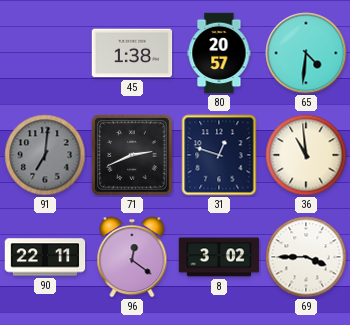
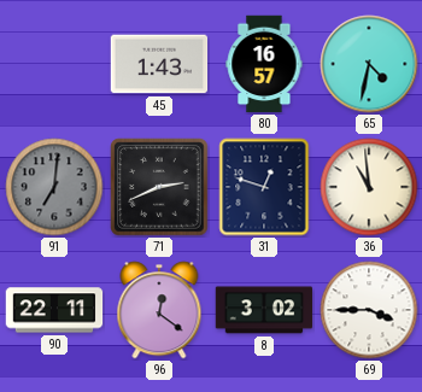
45: 1:38 -> 1:43 (159, 64)
80: 20:57 -> 16:57 (264, 64)
65: 4:31 -> 4:32 (369, 64)
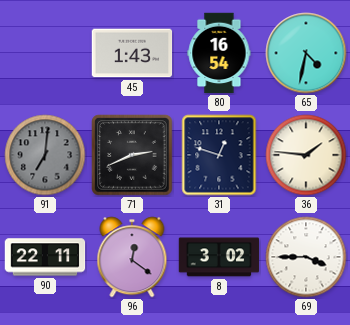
80: 16:57 -> 16:54 (219, 53)
36: 10:59 -> 1:46 (306, 155)
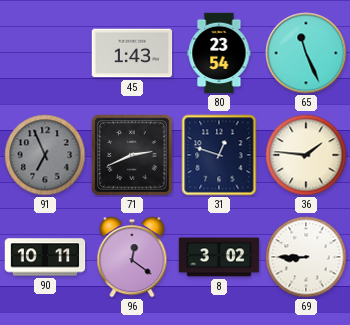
80: 16:54 -> 23:54 (219, 53)
65: 4:32 -> 11:26 (306, 53)
91: 7:01 -> 6:56 (45, 155)
90: 22:11 -> 10:11 (45, 257)
69: 3:45 -> 8:45 (306, 257)
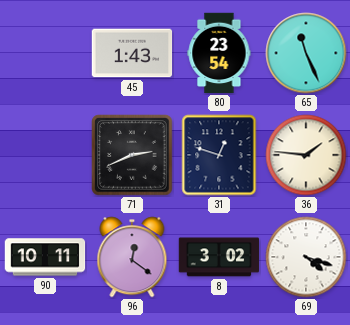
91: 6:56 -> none (45, 155)
69: 8:45 -> 4:18 (306, 257)
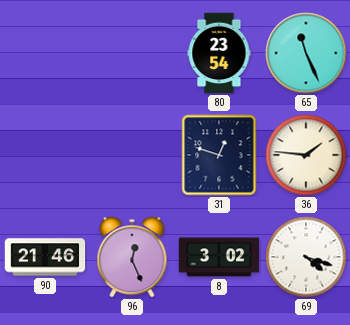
45: 1:43 -> none (132, 53)
71: 2:41 -> none (132, 155)
90: 10:11 -> 21:46 (45, 257)
96: 12:21 -> 12:26 (132, 257)
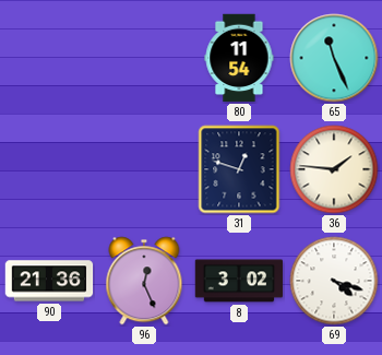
80: 23:54 -> 11:54 (239, 58)
90: 21:46 -> 21:36 (49, 281)
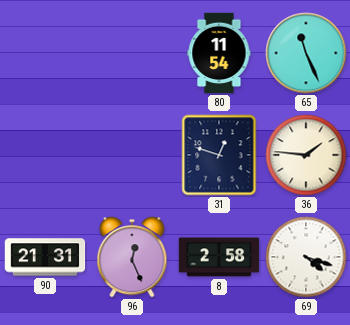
90: 21:36 -> 21:31 (45, 257)
8: 3:02 -> 2:58 (219, 257)
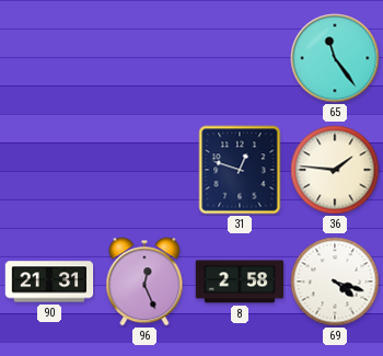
80: 11:54 -> none (219, 53)
65: 11:26 -> 11:24 (335, 58)
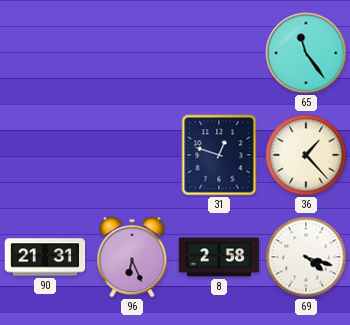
36: 1:46 -> 1:23 (306, 155)
96: 12:26 -> 6:26 (132, 257)
